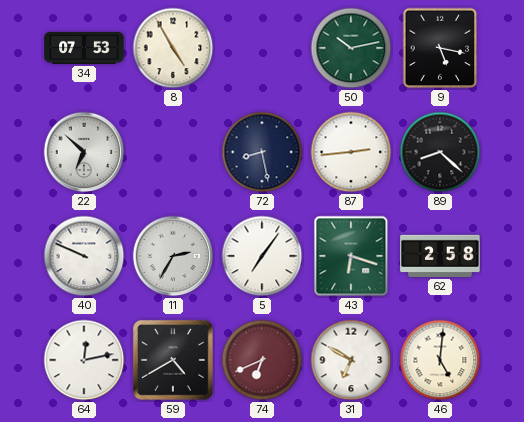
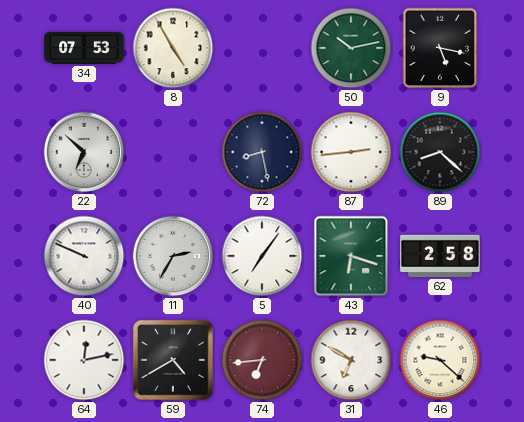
74: 6:41 -> 6:44 (262, 360)
46: 5:01 -> 9:22 (440, 360)
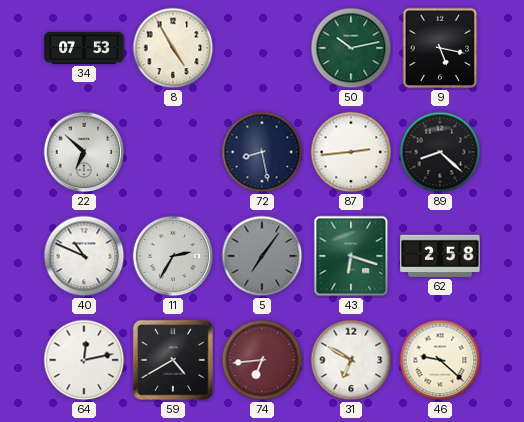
40: 9:49 -> 10:49 (84, 256)
5 dial: white -> grey (262, 256)
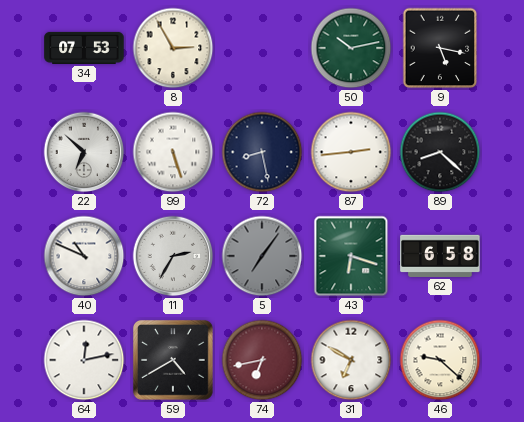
8: 4:55 -> 2:55 (173, 48)
99: none -> 5:27 (173, 152)
62: 2:58 -> 6:58 (440, 256)
74: 6:44 -> 6:43 (262, 360)
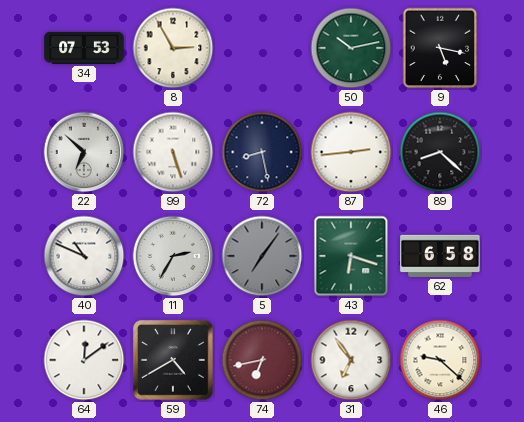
64: 12:13 -> 12:09 (84, 360)
31: 6:50 -> 6:54 (351, 360)
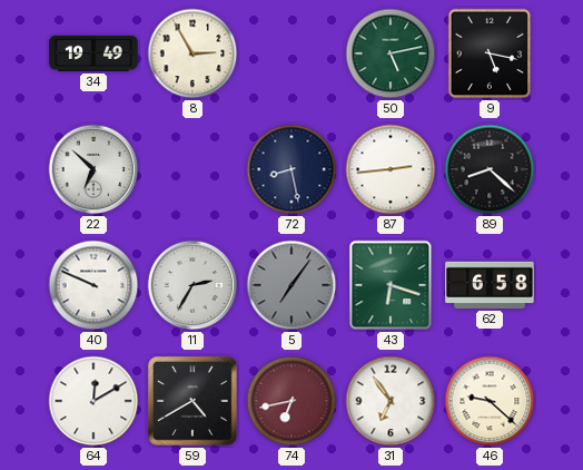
34: 07:53 -> 19:49 (93, 53)
50: 10:13 -> 5:13 (391, 53)
99: 5:27 -> none (173, 152)
40: 10:49 -> 9:49 (93, 285)
64: 12:09 -> 12:10 (93, 401)
